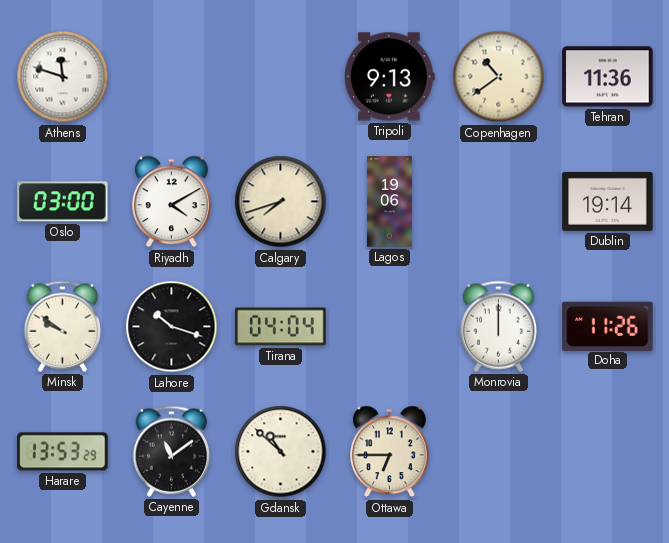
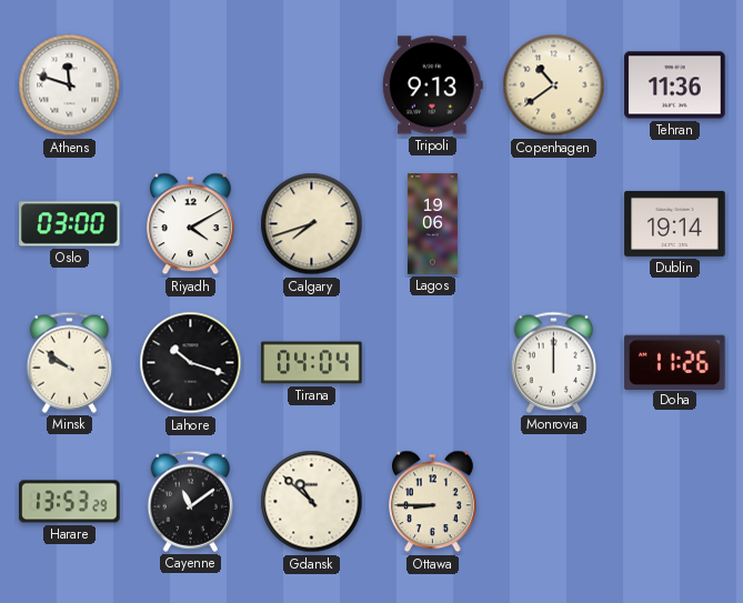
Ottawa: 6:45 -> 8:45 (433, 502)
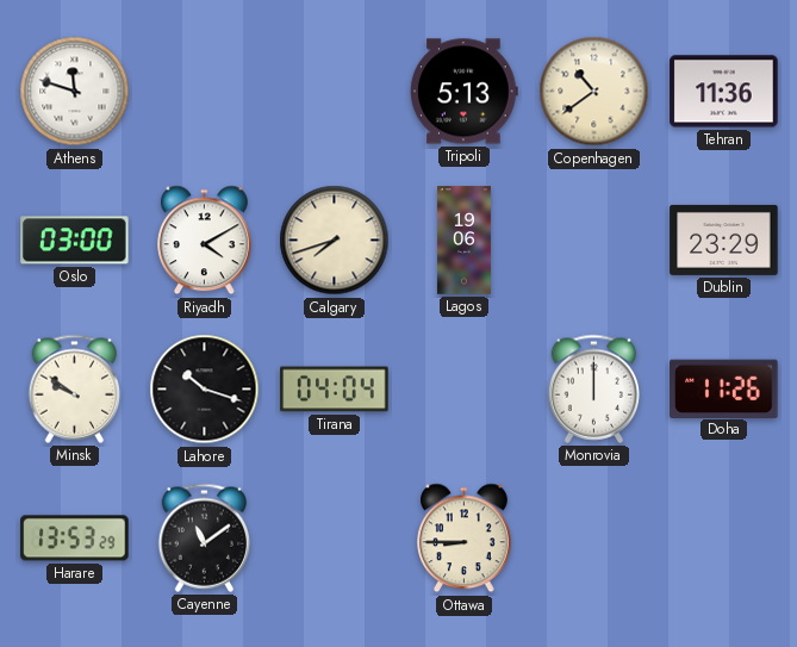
Tripoli: 9:13 -> 5:13 (463, 92)
Dublin: 19:14 -> 23:29 (724, 239)
Gdansk: 10:52 -> none (312, 502)
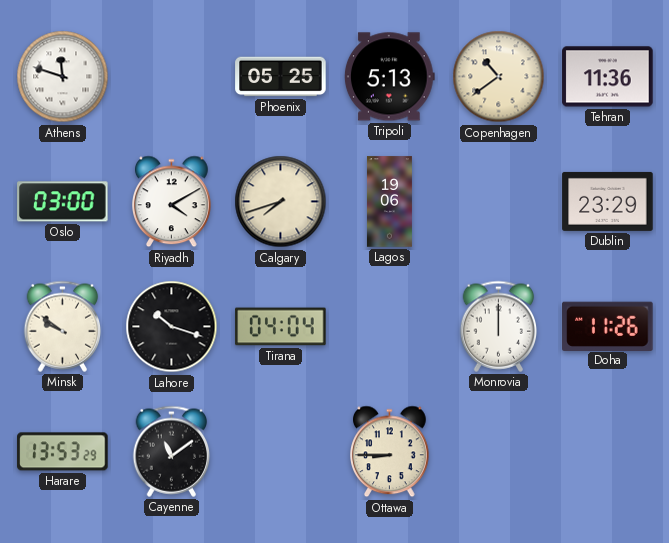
Phoenix: none -> 05:25 (281, 77)
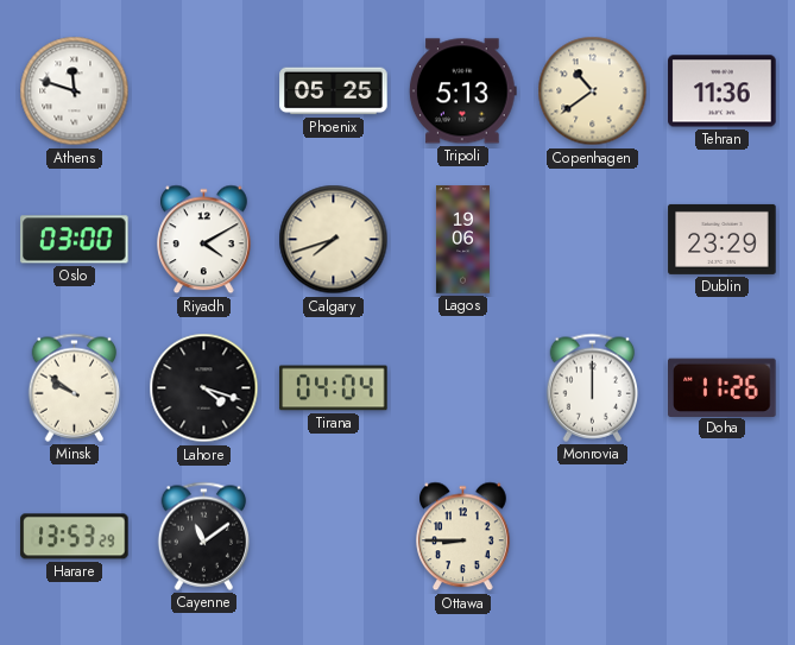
Lahore: 10:18 -> 4:18 (204, 388)
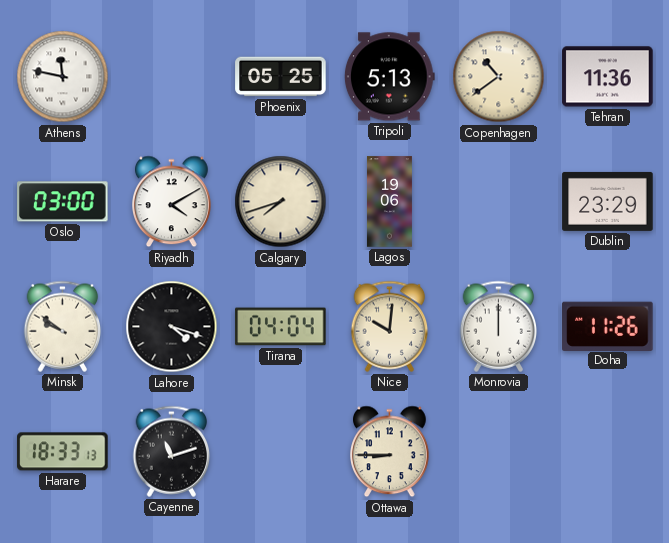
Athens: 11:48 -> 11:47 (63, 77)
Nice: none -> 10:01 (390, 326)
Harare: 13:53 -> 18:33 (63, 452)
Cayenne: 11:09 -> 11:12 (172, 451)
